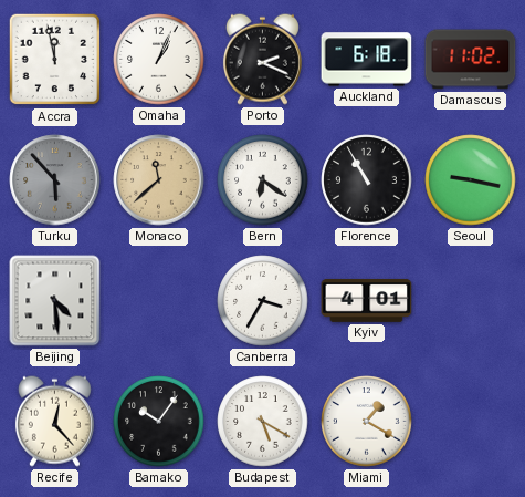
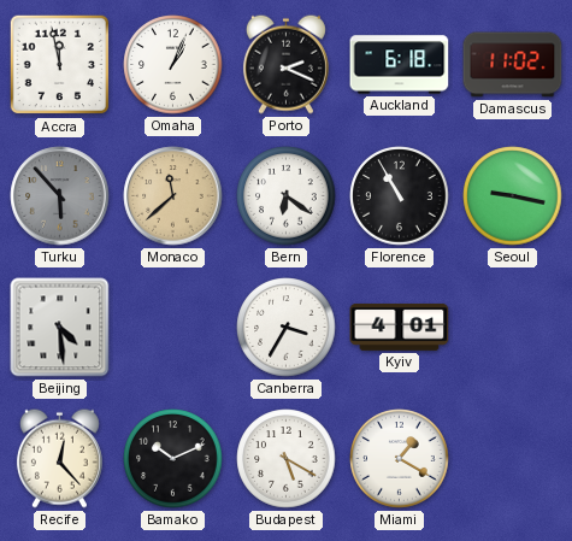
Bamako: 10:06 -> 10:11 (173, 459)
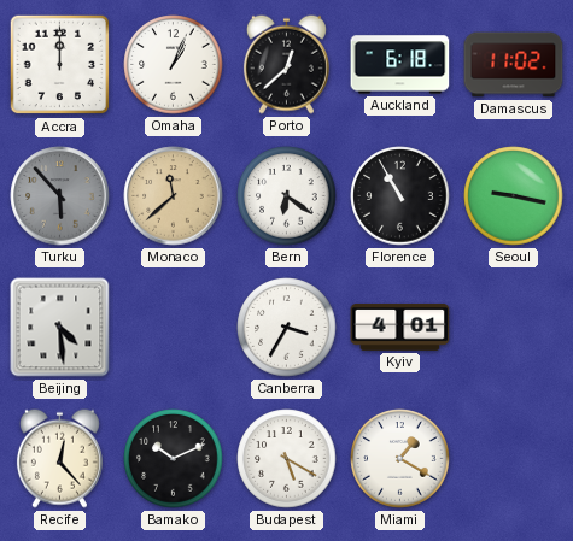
Accra: 11:58 -> 12:00 (60, 65)
Porto: 2:19 -> 12:38 (286, 64)
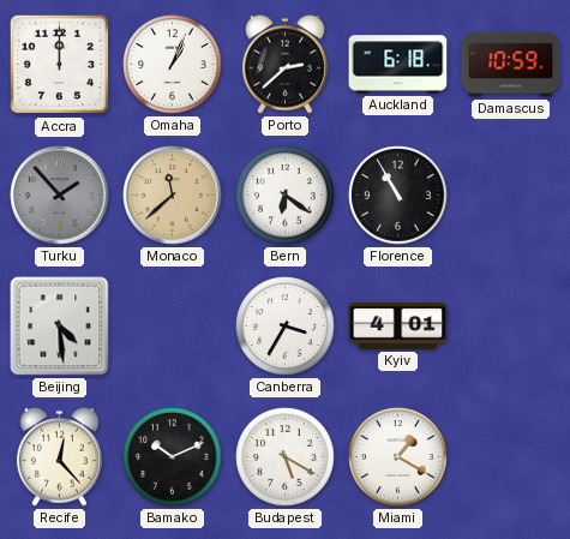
Porto: 12:38 -> 2:38 (284, 64)
Damascus: 11:02 -> 10:59 (511, 65)
Turku: 5:53 -> 1:53 (60, 196)
Seoul: 9:17 -> none (514, 196)
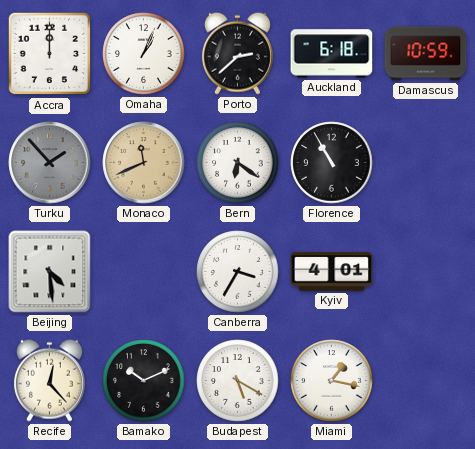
Monaco: 11:38 -> 11:41 (144, 163)
Miami: 1:20 -> 1:17 (332, 381)
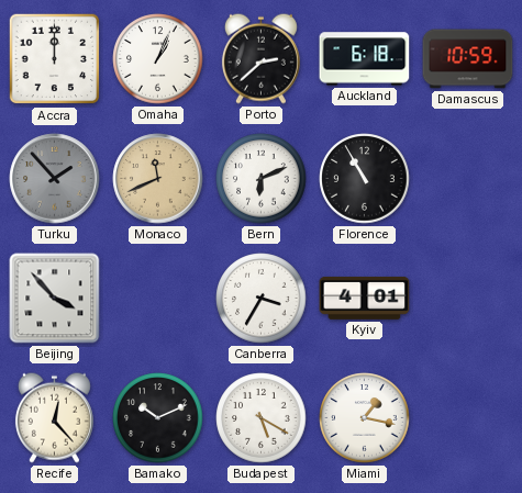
Bern: 6:21 -> 6:11 (262, 179)
Beijing: 4:29 -> 3:53 (55, 299)
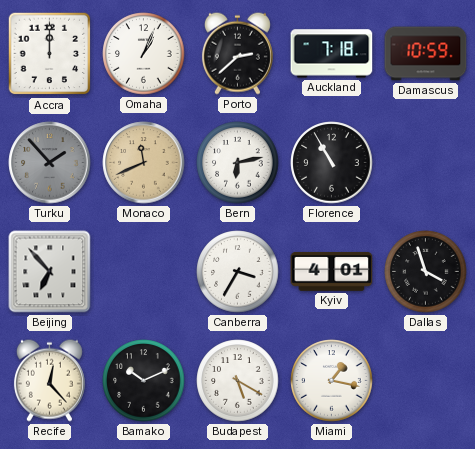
Auckland: 6:18 -> 7:18 (332, 54)
Bern: 6:11 -> 6:13 (238, 163)
Beijing: 3:53 -> 6:53 (50, 272)
Dallas: none -> 3:57 (426, 272)
